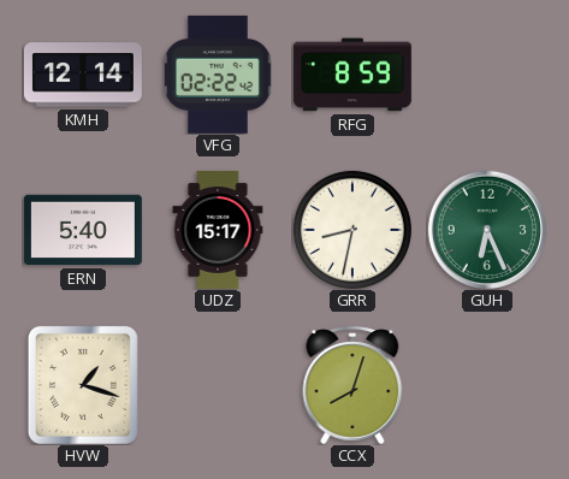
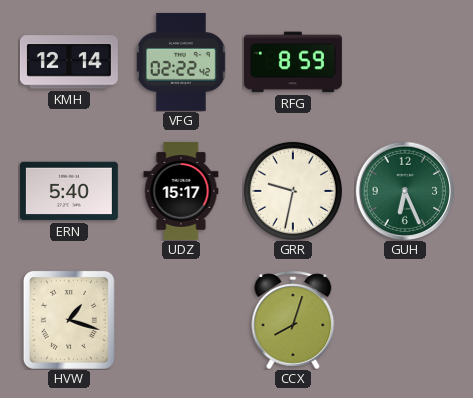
GRR: 8:32 -> 9:32 (293, 191)
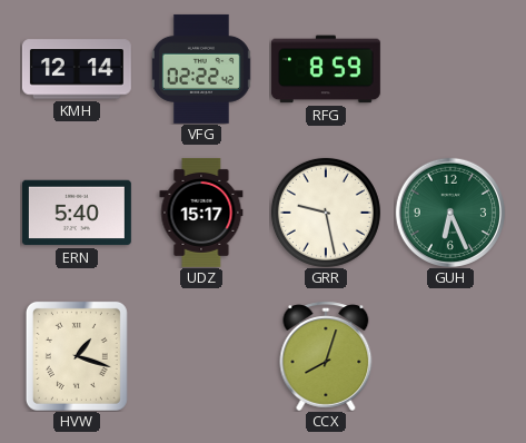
GRR: 9:32 -> 9:28 (326, 213)
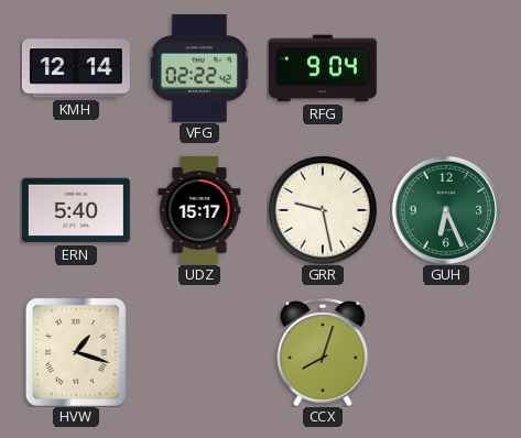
RFG: 8:59 -> 9:04 (323, 68)
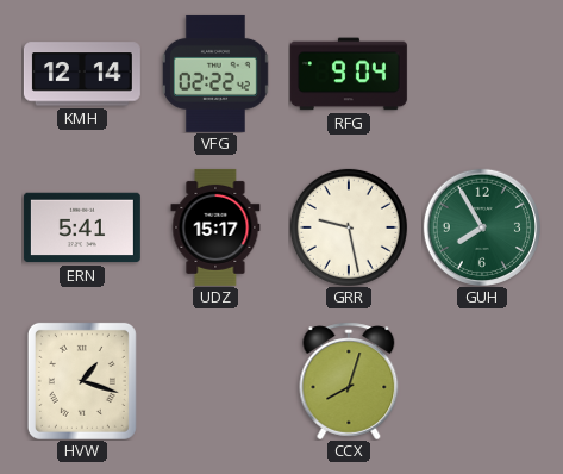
ERN: 5:40 -> 5:41 (82, 227)
GUH: 6:26 -> 7:55 (481, 226)
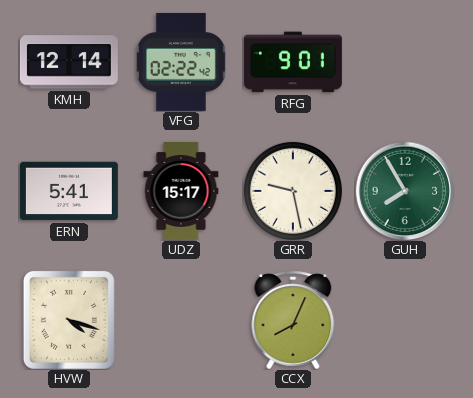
RFG: 9:04 -> 9:01 (293, 62)
HVW: 1:18 -> 4:18 (69, 320)
CCX: 8:03 -> 8:04 (293, 320)
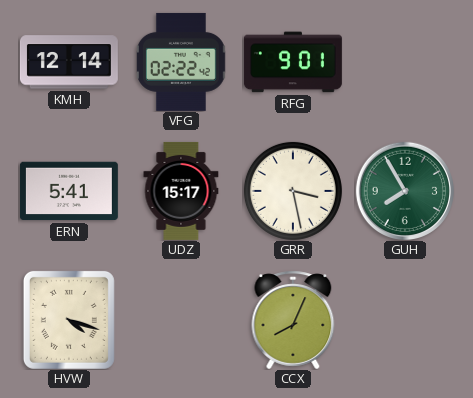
GRR: 9:28 -> 3:28 (293, 191)
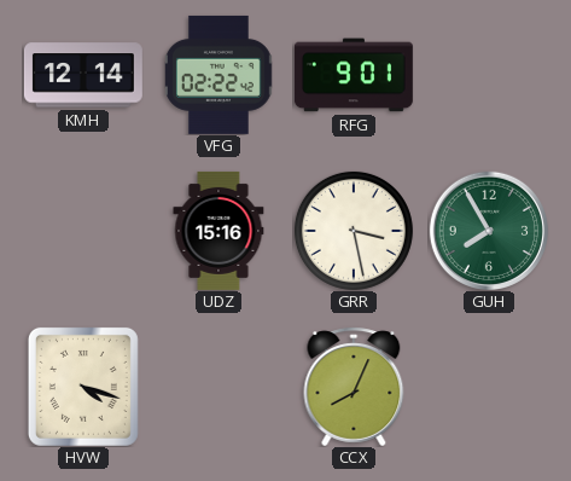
ERN: 5:41 -> none (69, 191)
UDZ: 15:17 -> 15:16 (219, 231)
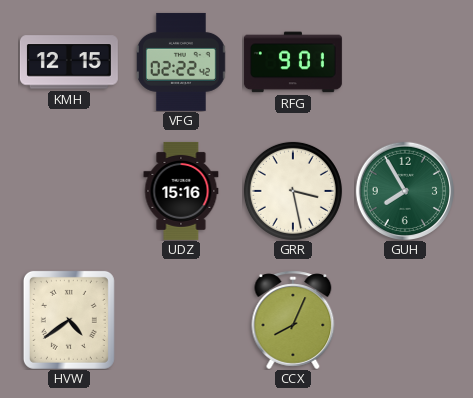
KMH: 12:14 -> 12:15 (69, 62)
HVW: 4:18 -> 4:39 (69, 320)
